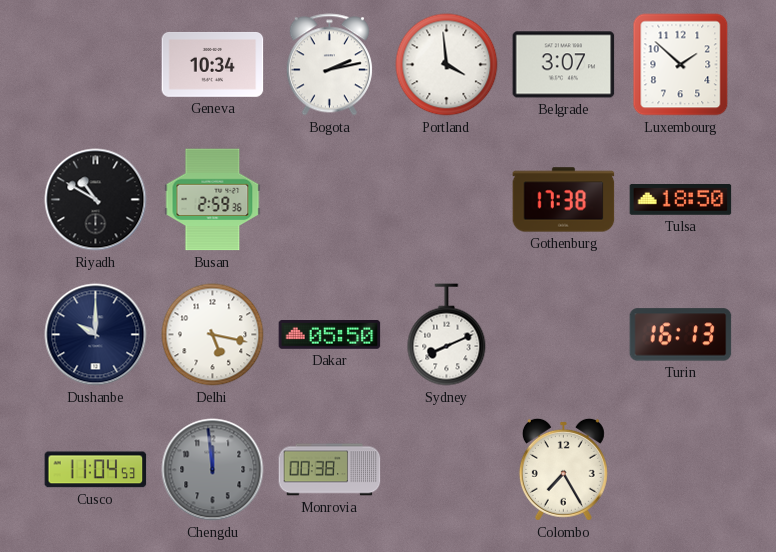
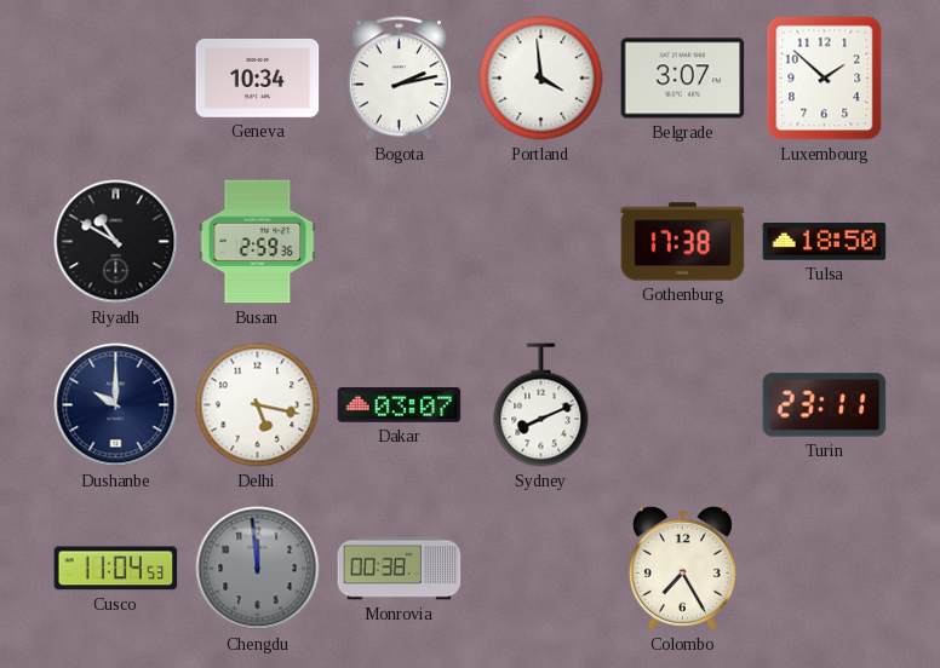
Dakar: 05:50 -> 03:07 (400, 405)
Turin: 16:13 -> 23:11 (825, 405)
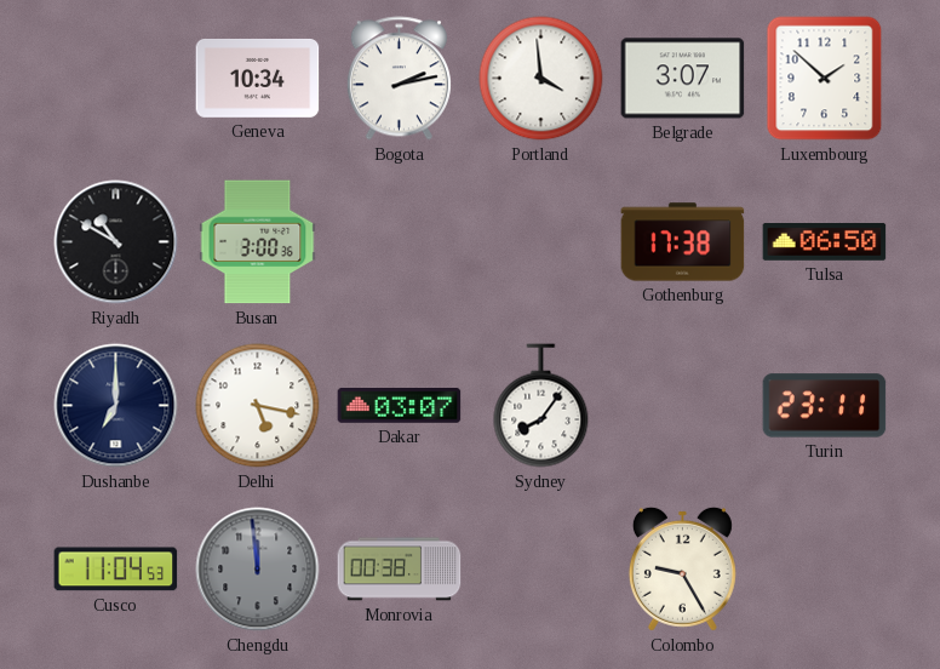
Busan: 2:59 -> 3:00 (258, 242)
Tulsa: 18:50 -> 06:50 (825, 242)
Dushanbe: 10:00 -> 7:00 (116, 406)
Sydney: 8:11 -> 8:06 (541, 406)
Colombo: 7:25 -> 9:25 (682, 568)
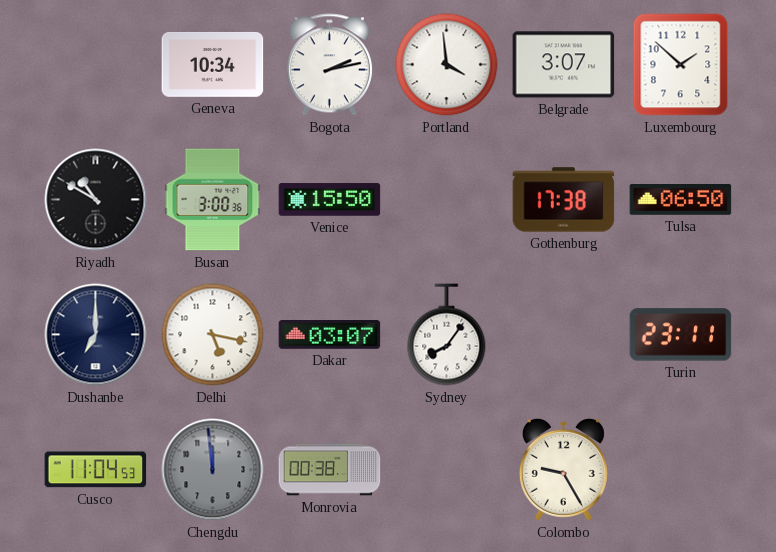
Venice: none -> 15:50 (330, 200)
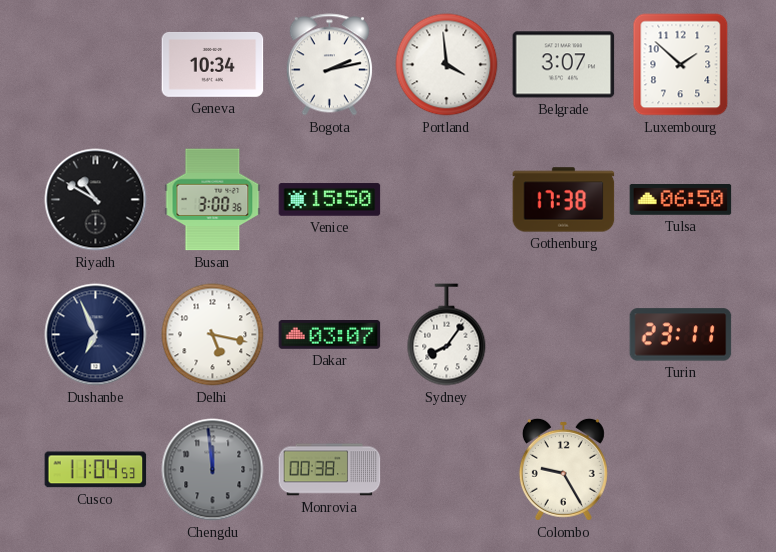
Dushanbe: 7:00 -> 6:56 (96, 335)
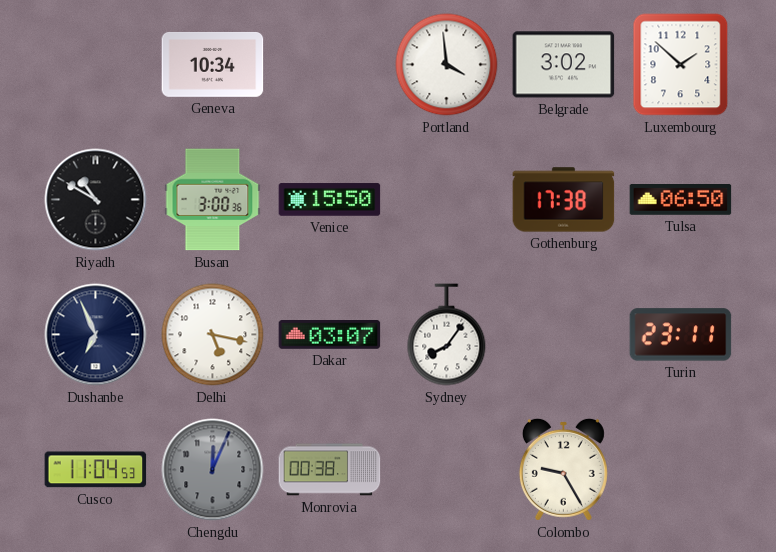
Bogota: 2:13 -> none (329, 65)
Belgrade: 3:07 -> 3:02 (564, 65)
Chengdu: 11:59 -> 12:04 (213, 470)
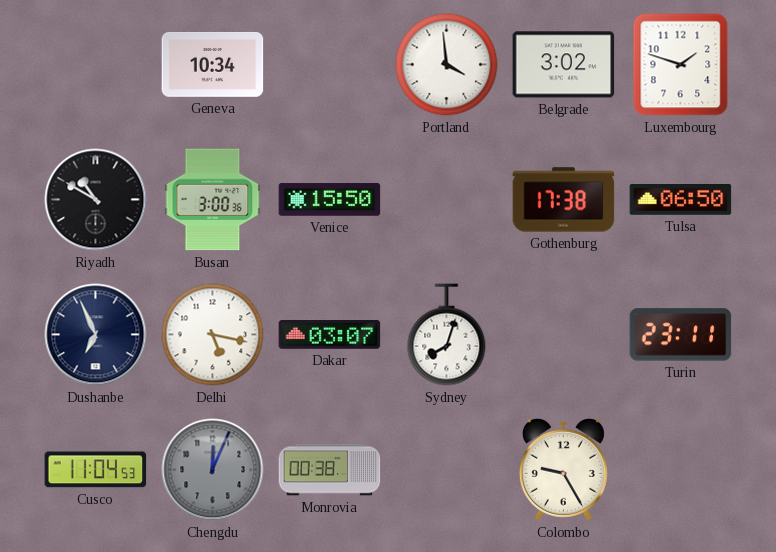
Luxembourg: 1:52 -> 1:48 (681, 65)
Sydney: 8:06 -> 8:03 (447, 335)
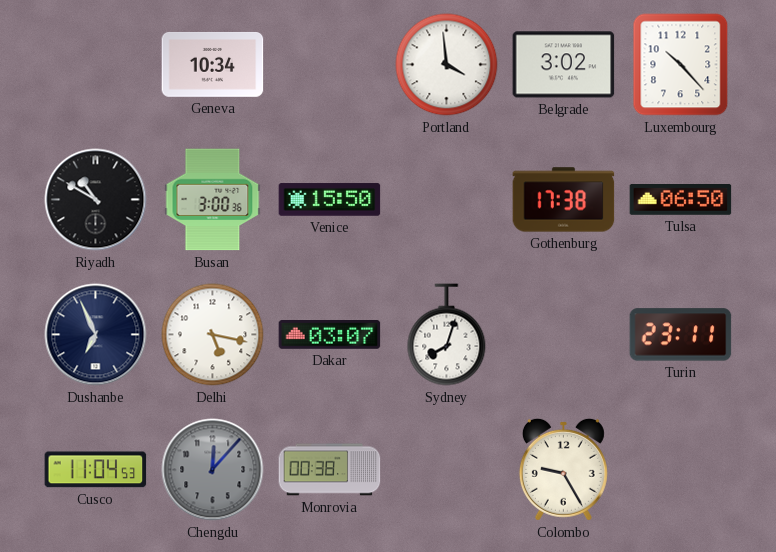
Luxembourg: 1:48 -> 10:23 (681, 65)
Chengdu: 12:04 -> 12:07 (213, 470)
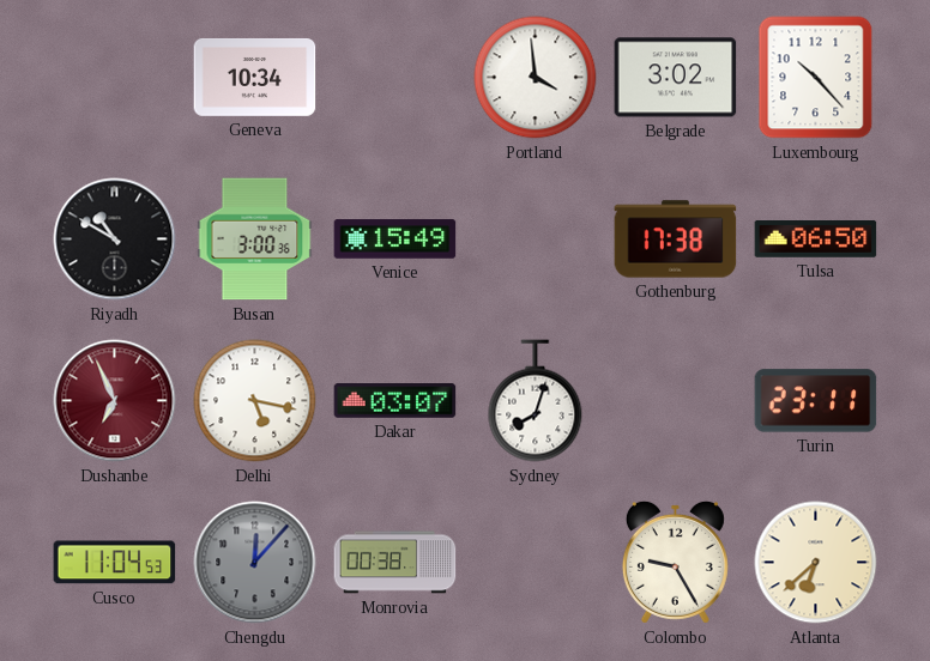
Venice: 15:50 -> 15:49 (395, 239)
Dushanbe dial: navy -> burgundy (115, 401)
Atlanta: none -> 6:38 (816, 563)
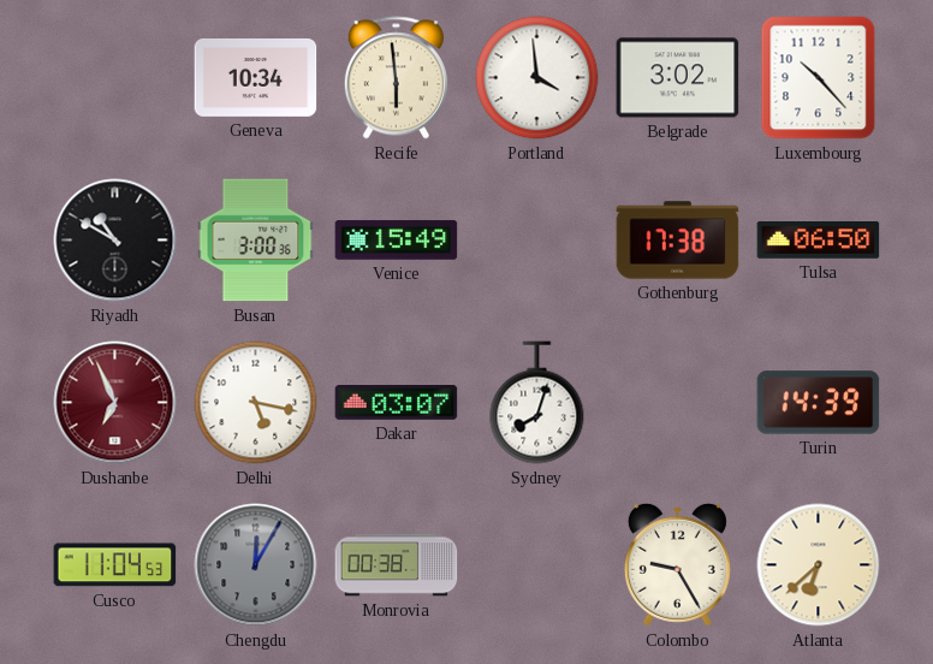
Recife: none -> 5:59 (396, 78)
Turin: 23:11 -> 14:39 (819, 403)
Chengdu: 12:07 -> 12:05 (256, 565)
